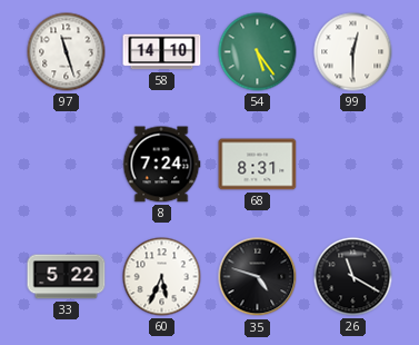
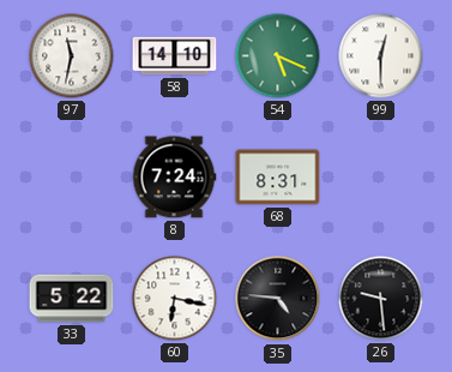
97: 11:27 -> 11:32 (72, 56)
54: 5:24 -> 5:19 (278, 56)
60: 5:34 -> 6:17 (175, 299)
35: 4:48 -> 4:46 (278, 299)
26: 11:20 -> 9:29 (381, 299)
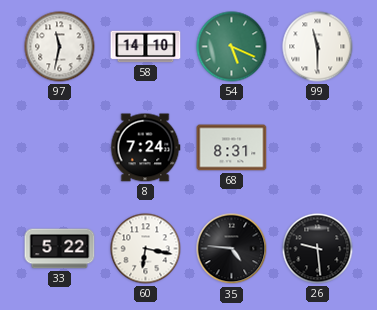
99: 12:30 -> 11:30 (318, 47)
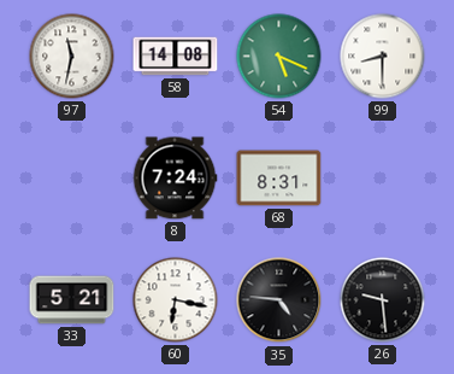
58: 14:10 -> 14:08 (176, 57)
99: 11:30 -> 8:30 (383, 57)
33: 5:22 -> 5:21 (72, 300)
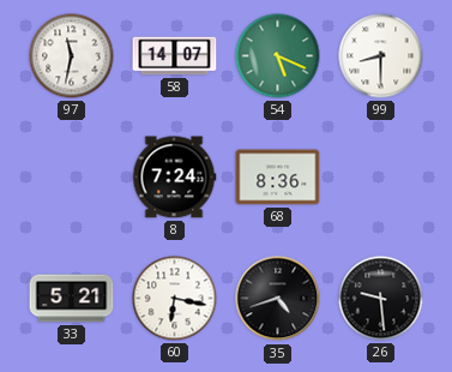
58: 14:08 -> 14:07 (175, 56)
68: 8:31 -> 8:36 (278, 178)
35: 4:46 -> 4:42 (278, 299)
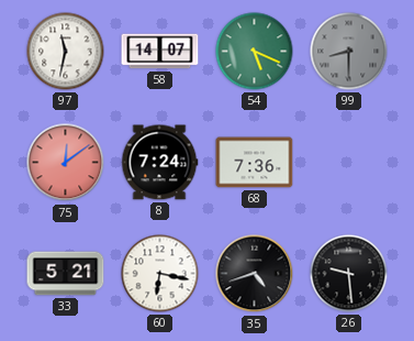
99 dial: white -> grey (349, 52)
75: none -> 12:09 (66, 163)
68: 8:36 -> 7:36 (255, 163)
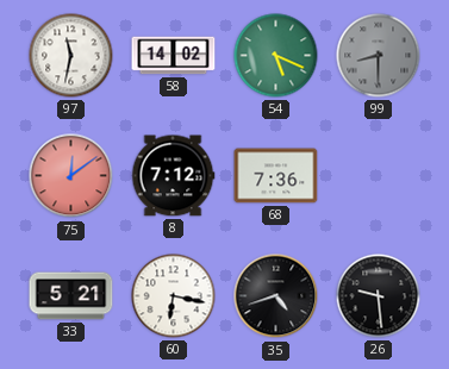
58: 14:07 -> 14:02 (174, 56)
8: 7:24 -> 7:12 (173, 176)
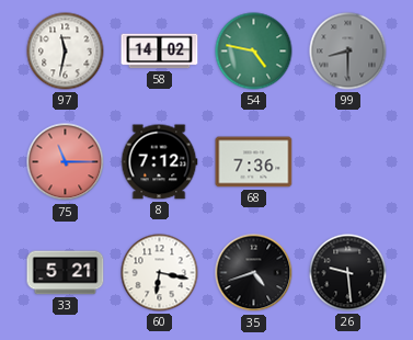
54: 5:19 -> 4:47 (254, 52)
75: 12:09 -> 11:15 (66, 162)
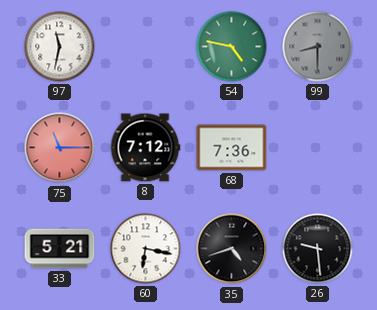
58: 14:02 -> none (160, 52)
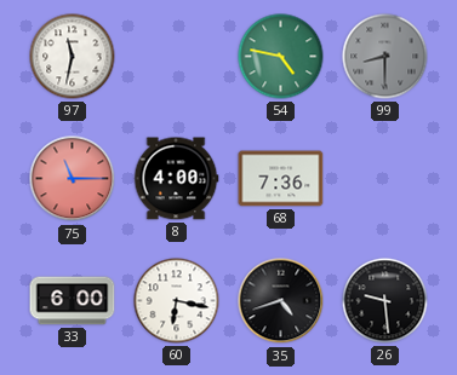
8: 7:12 -> 4:00 (176, 179)
33: 5:21 -> 6:00 (73, 301)
